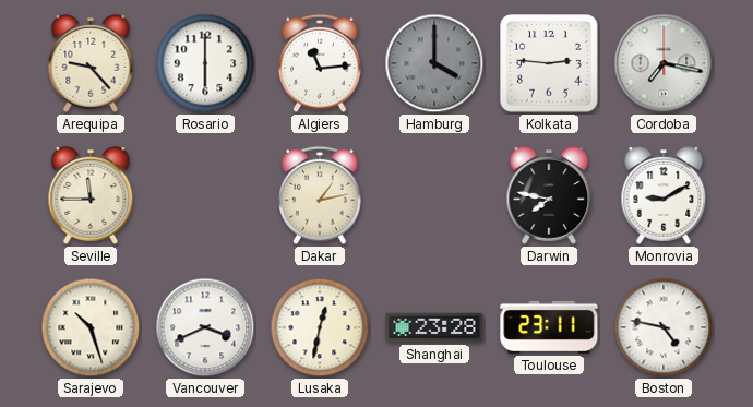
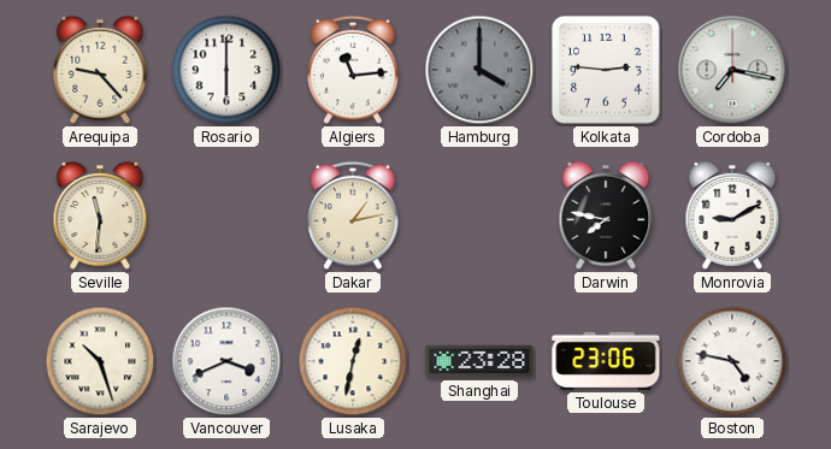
Seville: 11:45 -> 11:31 (100, 215)
Toulouse: 23:11 -> 23:06 (606, 361)
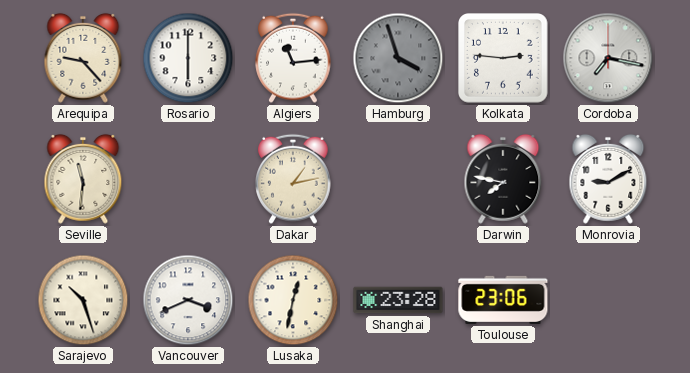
Hamburg: 4:00 -> 3:57 (398, 58)
Boston: 4:47 -> none (732, 361)
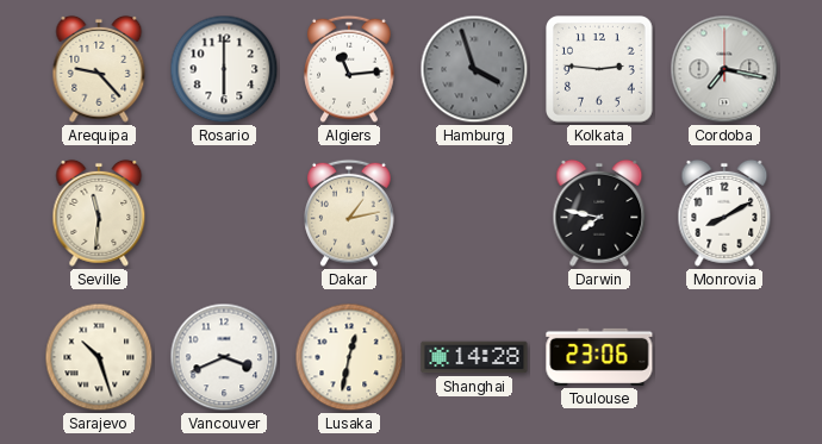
Monrovia: 9:10 -> 8:10 (724, 213)
Shanghai: 23:28 -> 14:28 (474, 357)
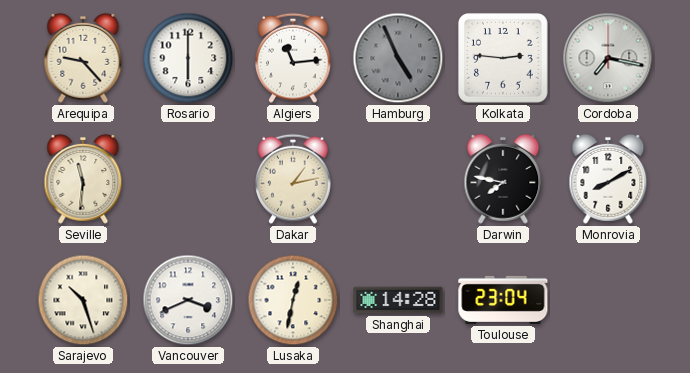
Hamburg: 3:57 -> 4:56 (398, 58)
Toulouse: 23:06 -> 23:04 (503, 300)
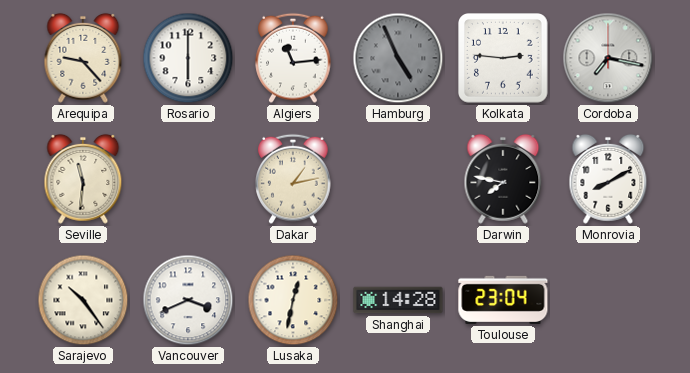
Sarajevo: 10:27 -> 10:24 (83, 300)
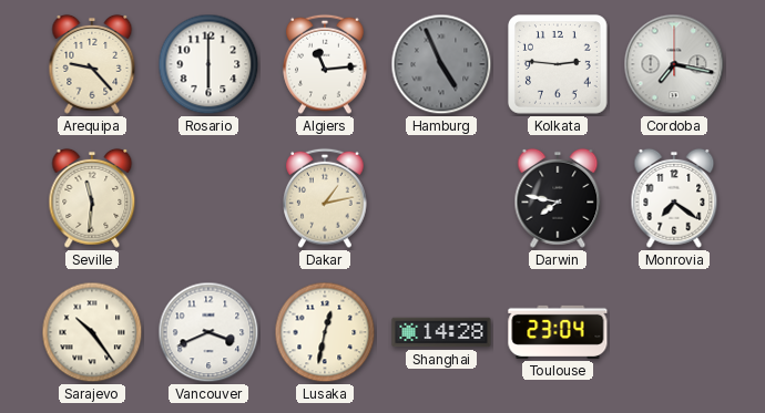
Monrovia: 8:10 -> 7:21 (674, 198)
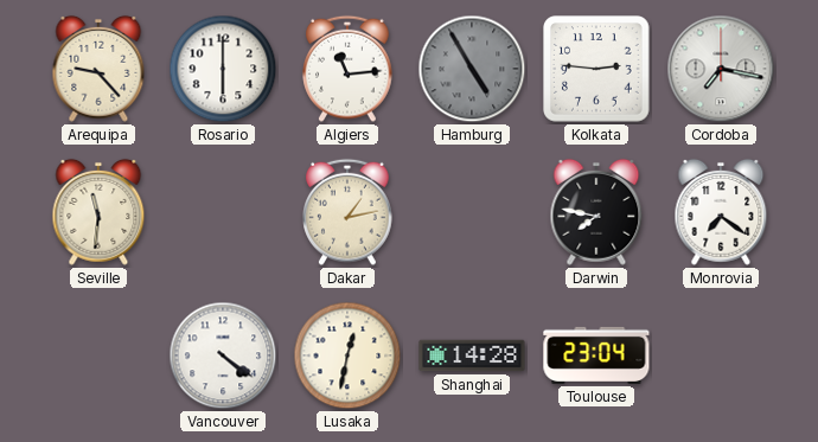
Hamburg: 4:56 -> 4:55 (472, 69)
Sarajevo: 10:24 -> none (92, 332)
Vancouver: 3:41 -> 4:21 (223, 355)
